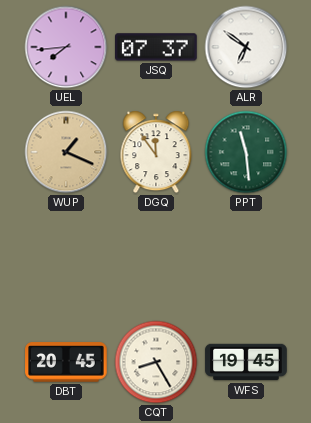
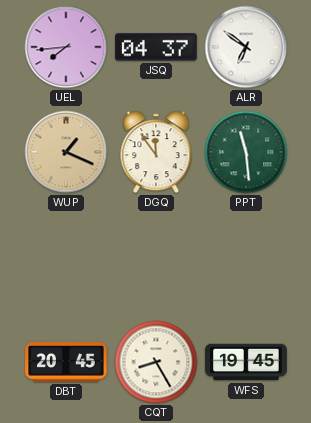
JSQ: 07:37 -> 04:37 (157, 47)
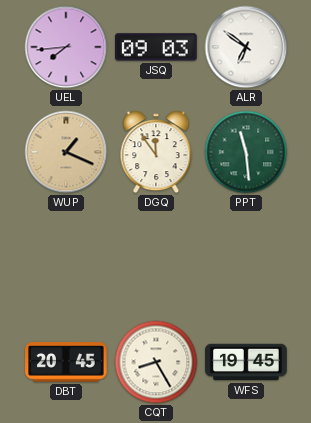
JSQ: 04:37 -> 09:03 (157, 47)
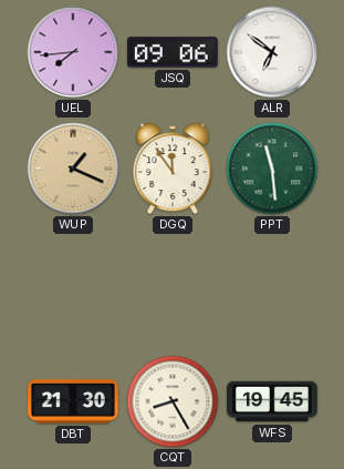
JSQ: 09:03 -> 09:06 (174, 52)
DBT: 20:45 -> 21:30 (73, 401)
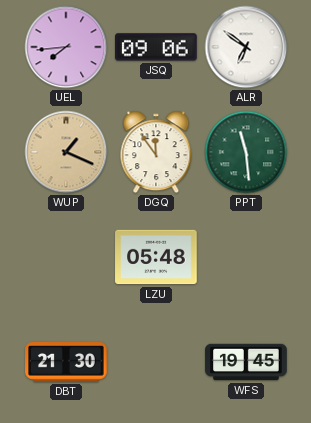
LZU: none -> 05:48 (156, 257)
CQT: 8:25 -> none (173, 401)
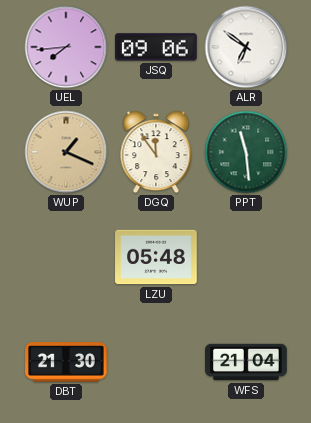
WFS: 19:45 -> 21:04 (246, 362)
